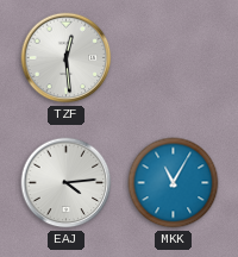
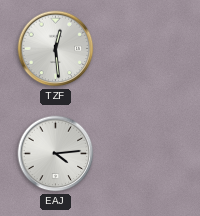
MKK: 11:05 -> none (174, 183)
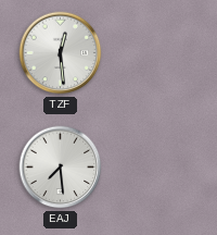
EAJ: 4:14 -> 7:29 (61, 168)
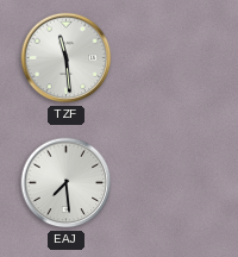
TZF: 12:29 -> 11:29 (67, 58)
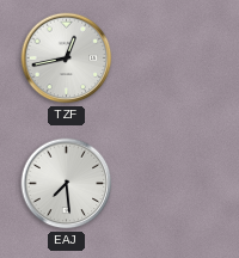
TZF: 11:29 -> 12:43 (67, 59)
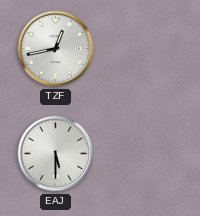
EAJ: 7:29 -> 5:30 (56, 154)
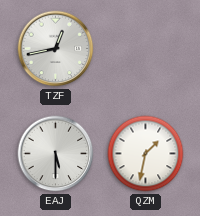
QZM: none -> 1:32 (146, 154)
